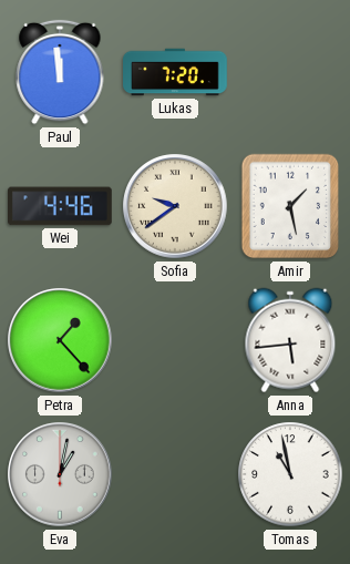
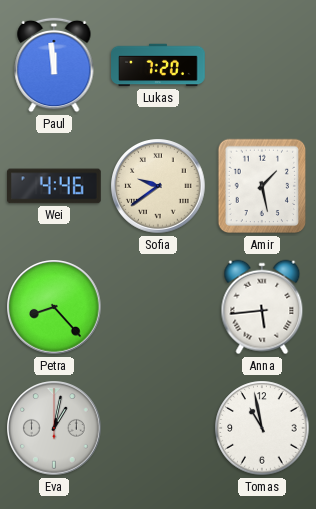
Petra: 1:23 -> 8:23 (54, 307)
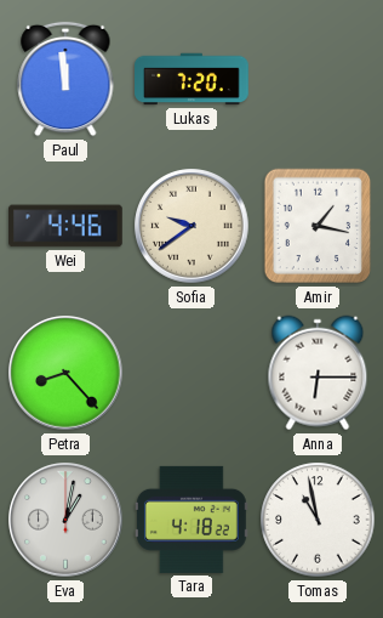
Amir: 1:28 -> 1:17 (318, 226)
Anna: 5:44 -> 6:15 (318, 373)
Tara: none -> 4:18 (191, 520)
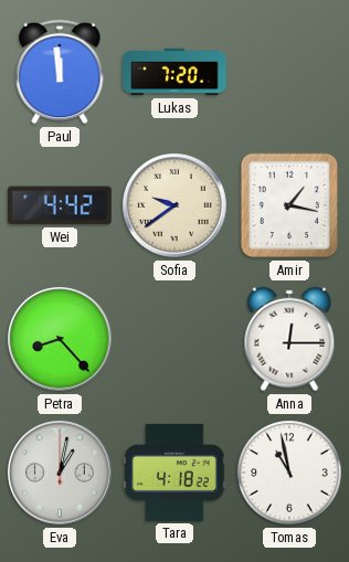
Wei: 4:46 -> 4:42 (61, 205)
Anna: 6:15 -> 12:15 (289, 339)
